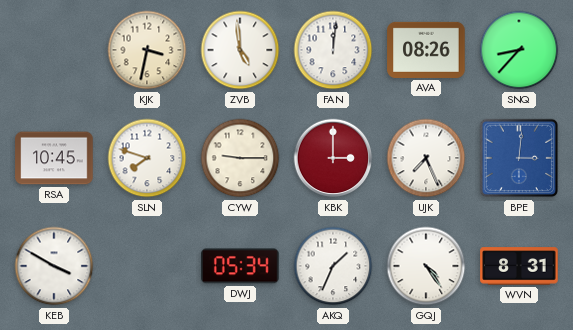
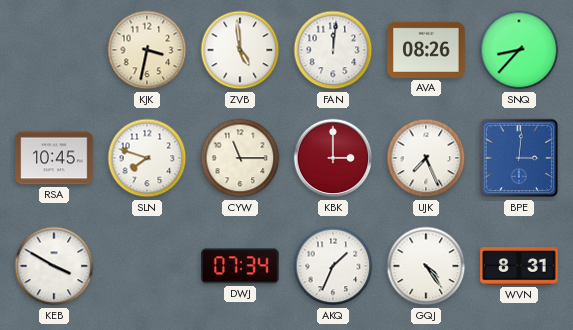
CYW: 9:15 -> 11:15 (240, 158)
DWJ: 05:34 -> 07:34 (241, 266)
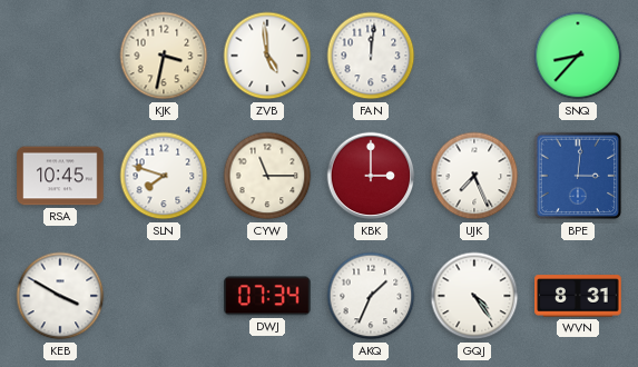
AVA: 08:26 -> none (426, 50)
